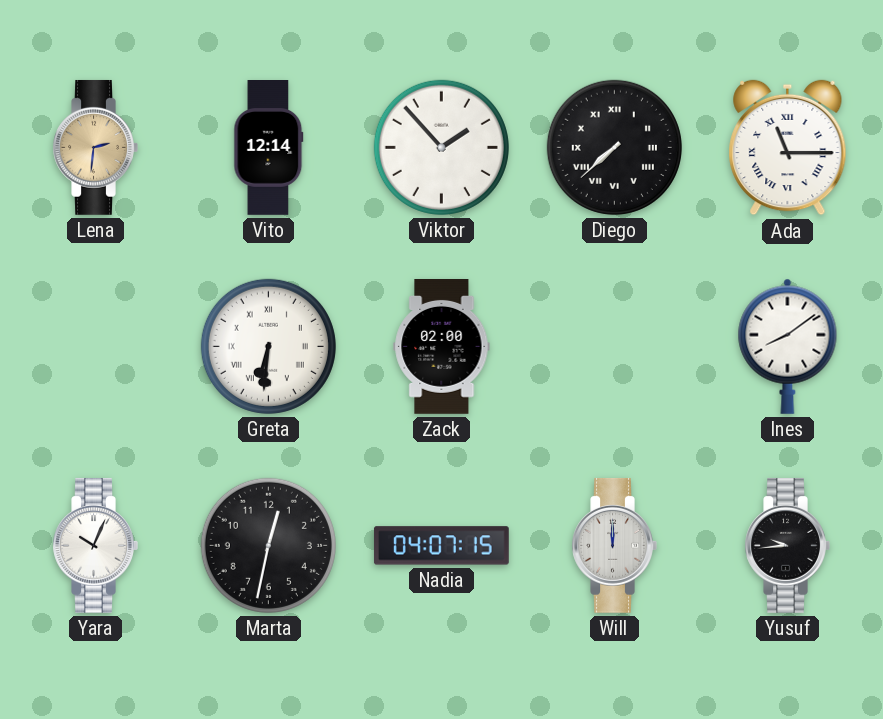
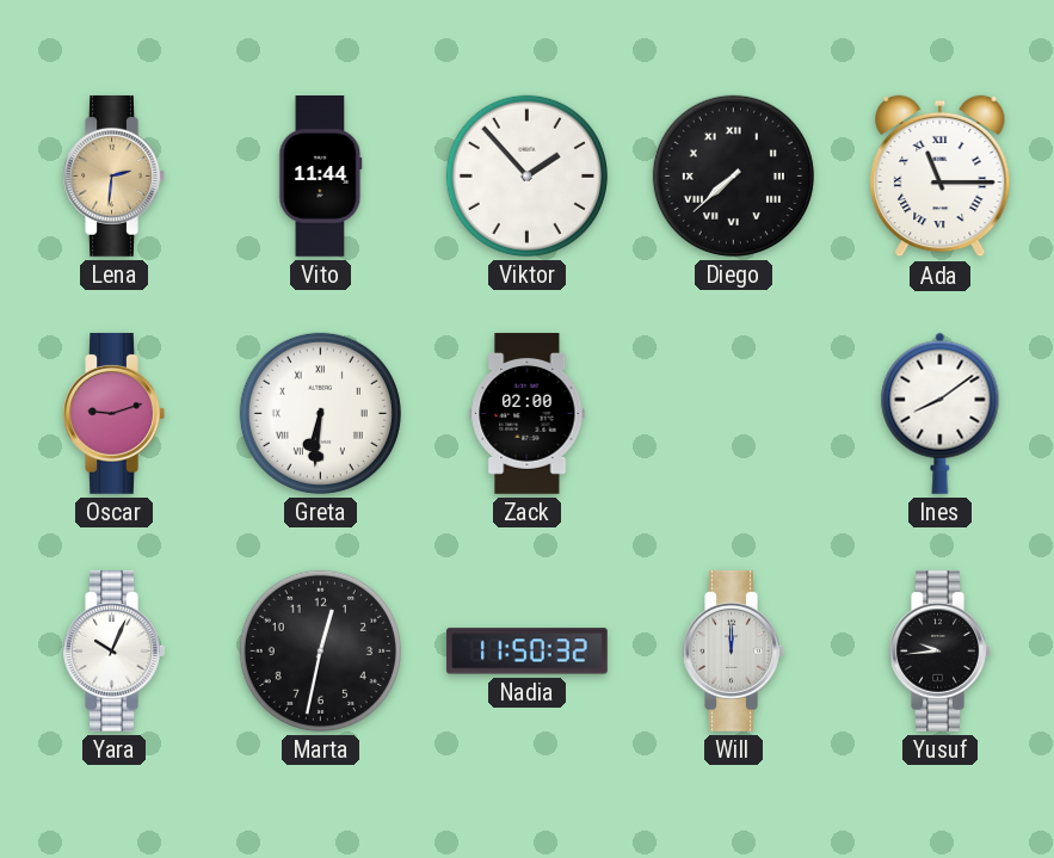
Vito: 12:14 -> 11:44 (321, 177)
Oscar: none -> 9:12 (113, 413)
Nadia: 04:07 -> 11:50 (526, 652)
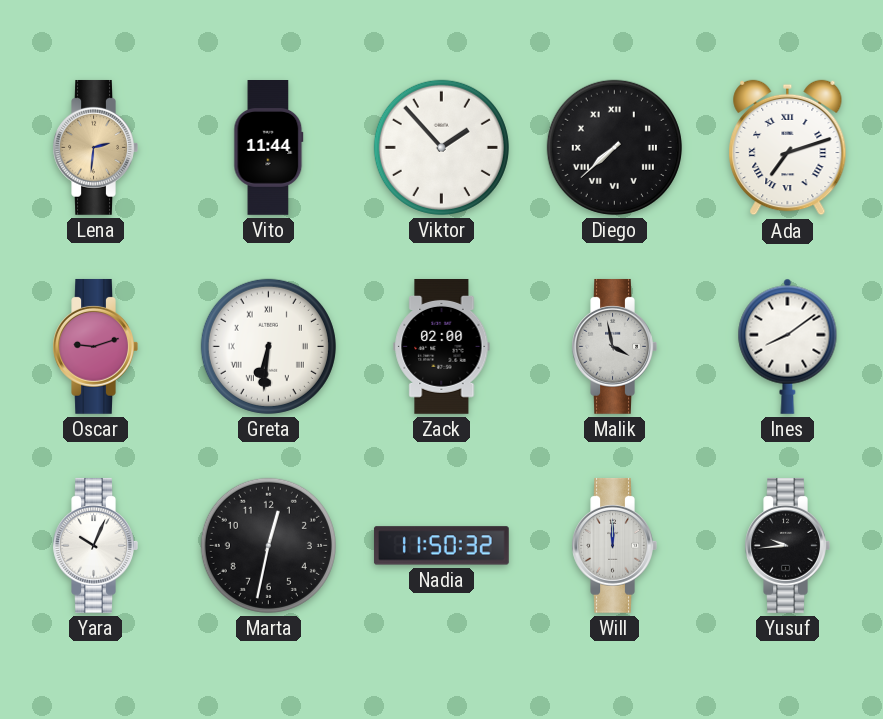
Ada: 11:15 -> 7:12 (788, 148)
Malik: none -> 3:58 (614, 346)
